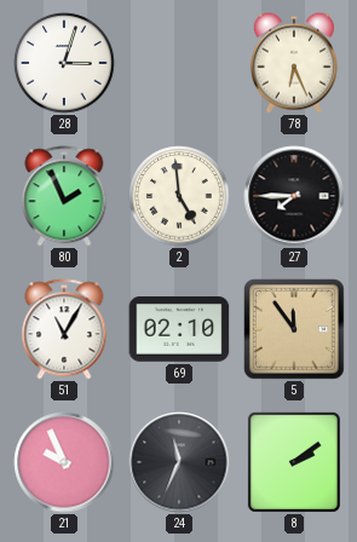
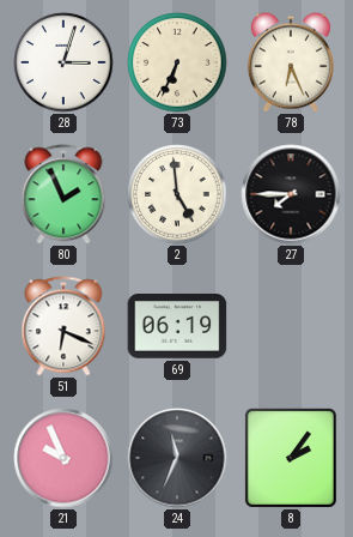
73: none -> 6:34 (177, 62)
51: 11:05 -> 6:19 (63, 326)
69: 02:10 -> 06:19 (177, 327)
5: 11:54 -> none (295, 330)
8: 2:09 -> 2:06 (291, 458)
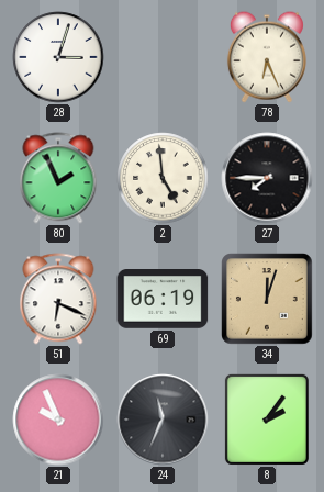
73: 6:34 -> none (177, 62)
34: none -> 12:03 (268, 300)
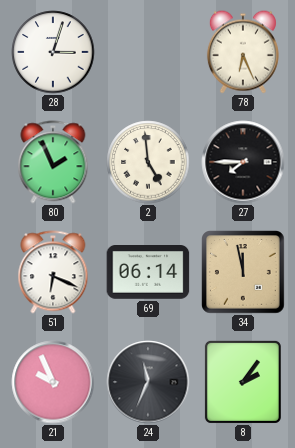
69: 06:19 -> 06:14 (148, 273)
34: 12:03 -> 11:58 (244, 273)
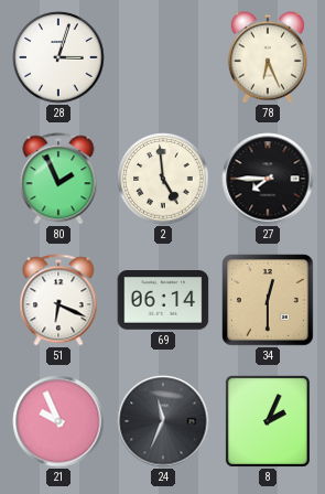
34: 11:58 -> 12:30 (269, 301)
8: 2:06 -> 2:04 (268, 421)
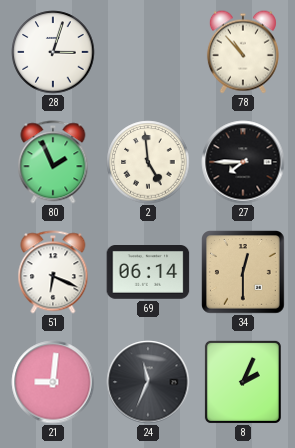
78: 6:26 -> 10:53 (243, 52)
21: 9:56 -> 9:01 (53, 382)
